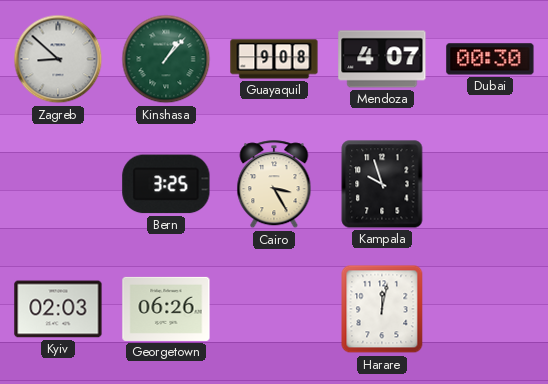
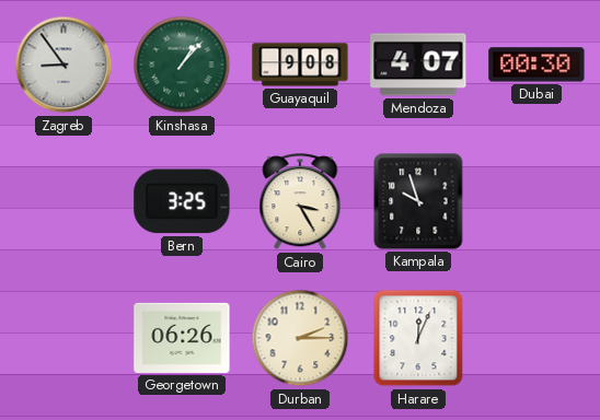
Zagreb: 8:52 -> 8:54 (64, 65)
Kyiv: 02:03 -> none (58, 309)
Durban: none -> 2:15 (300, 338)
Harare: 12:02 -> 12:04 (418, 338)
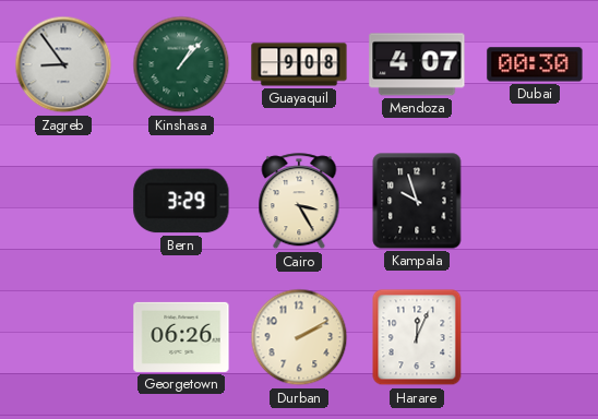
Bern: 3:25 -> 3:29 (181, 201)
Durban: 2:15 -> 2:10 (299, 337)
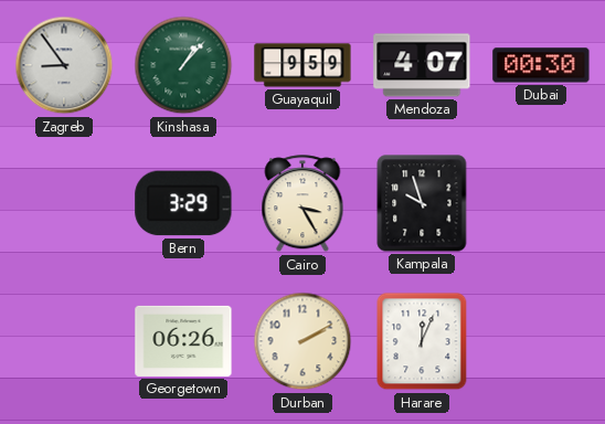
Guayaquil: 9:08 -> 9:59 (302, 65)
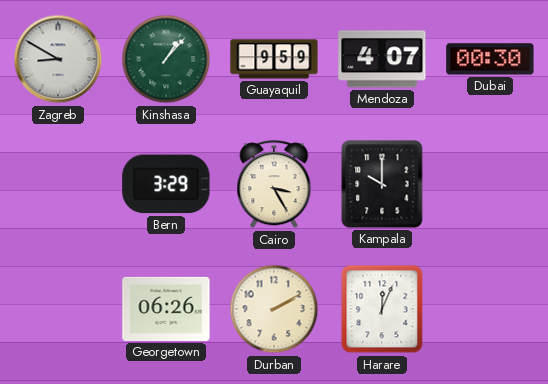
Zagreb: 8:54 -> 8:50 (58, 59)
Kampala: 9:57 -> 10:00 (382, 184)
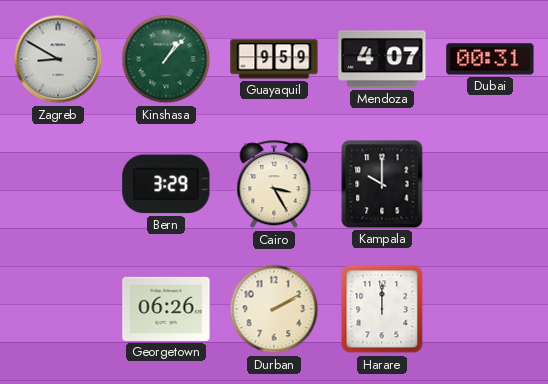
Dubai: 00:30 -> 00:31 (490, 59)
Harare: 12:04 -> 12:00 (382, 309)
